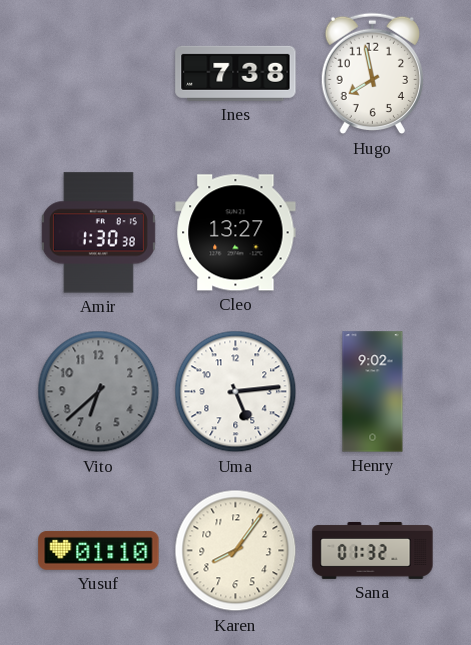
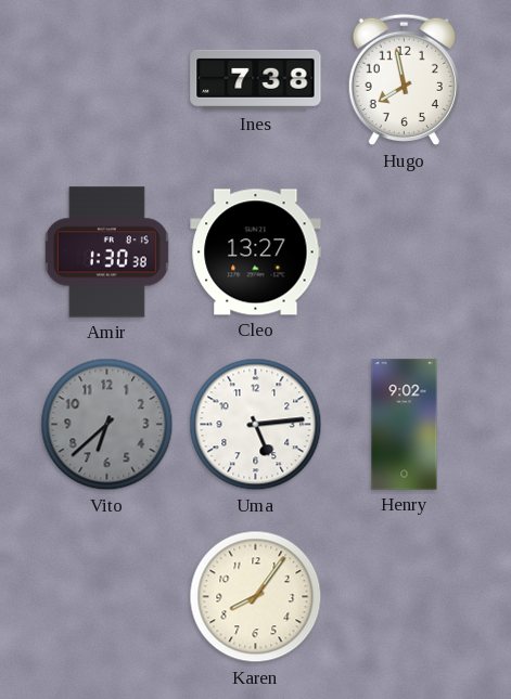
Yusuf: 01:10 -> none (99, 550)
Sana: 01:32 -> none (373, 550)
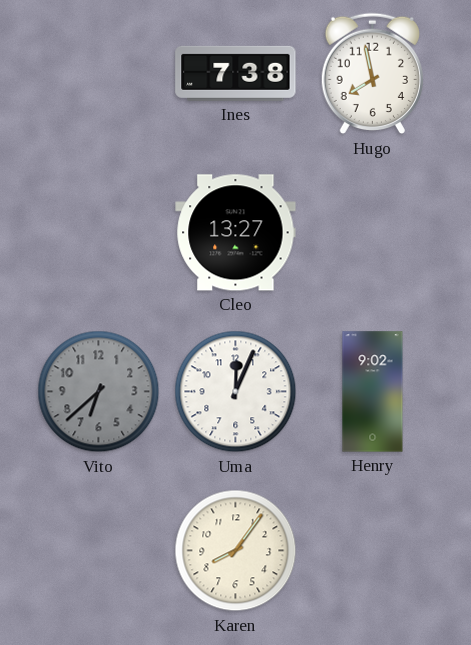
Amir: 1:30 -> none (106, 253)
Uma: 5:14 -> 12:04 (236, 392)
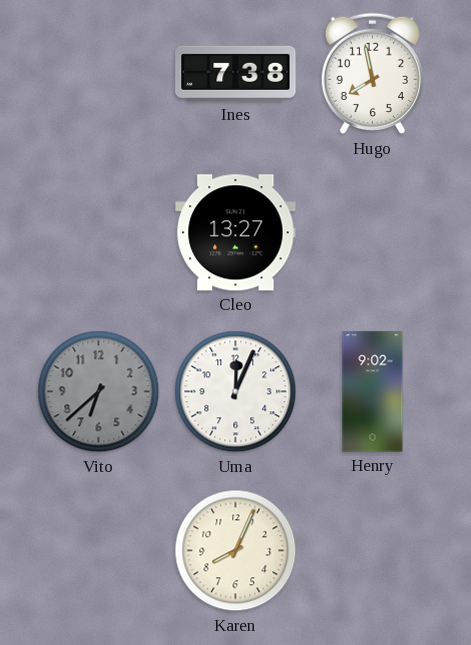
Karen: 8:06 -> 8:04 (236, 551)
